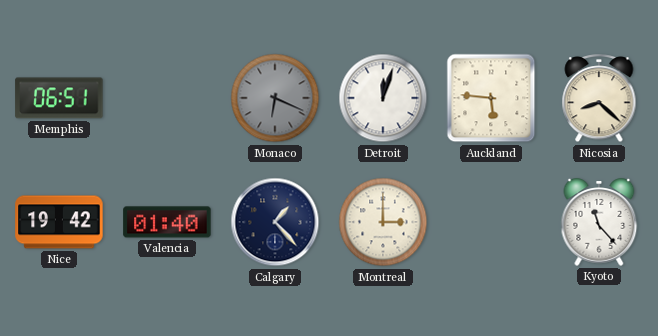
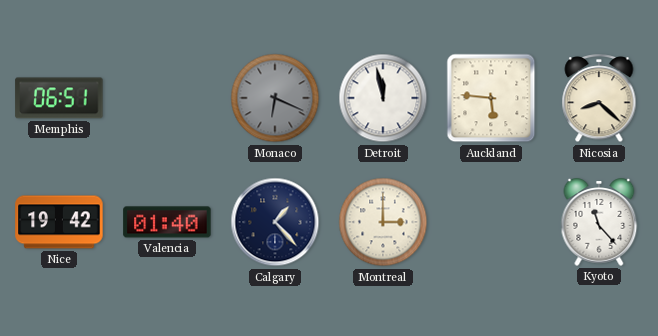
Detroit: 12:03 -> 11:58 (383, 98)
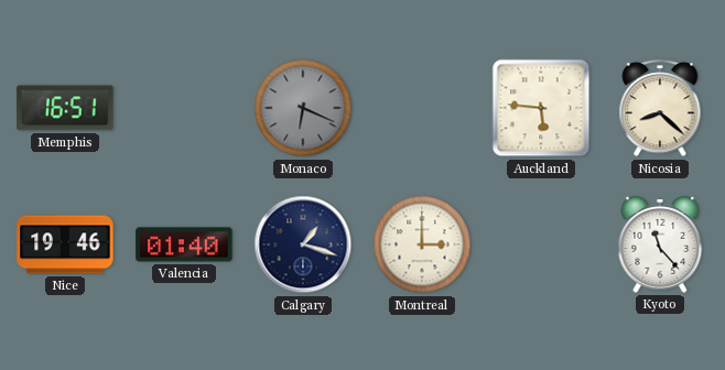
Memphis: 06:51 -> 16:51 (65, 108)
Detroit: 11:58 -> none (383, 98)
Nice: 19:42 -> 19:46 (65, 244)
Calgary: 1:23 -> 1:18 (303, 244)
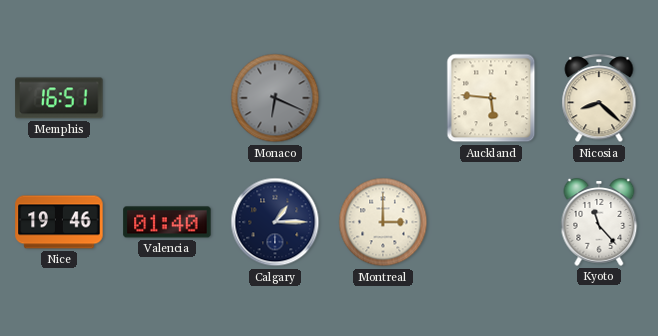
Calgary: 1:18 -> 1:15 (275, 222)
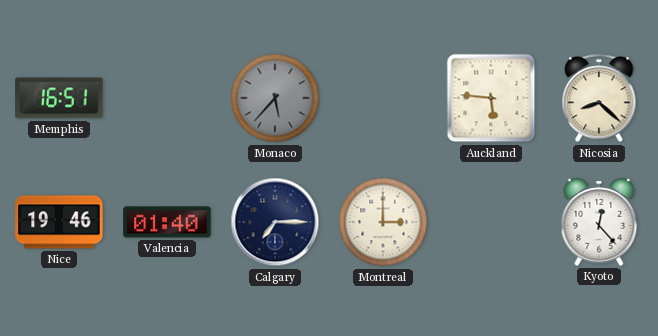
Monaco: 6:19 -> 5:37 (275, 98)
Calgary: 1:15 -> 7:15 (275, 222)
Kyoto: 11:23 -> 12:23 (599, 222)
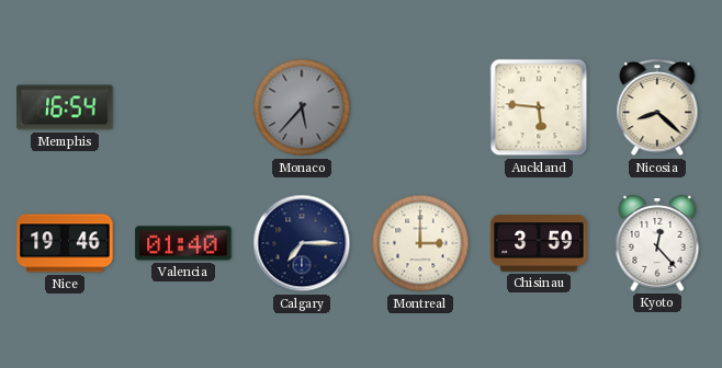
Memphis: 16:51 -> 16:54 (65, 107)
Chisinau: none -> 3:59 (539, 244)
